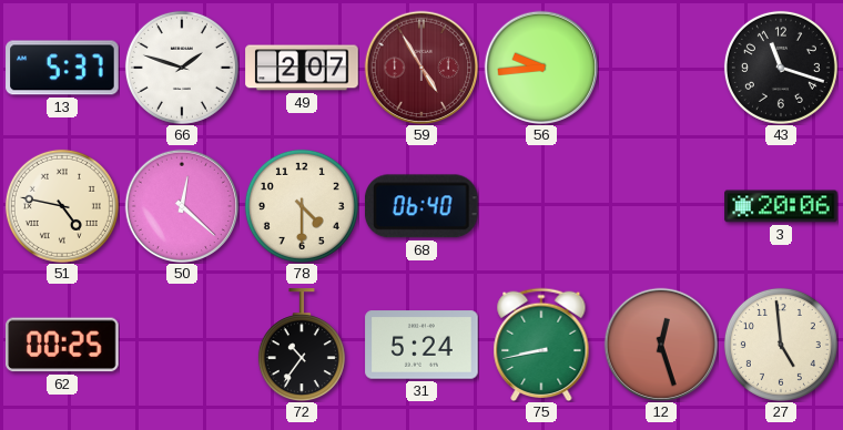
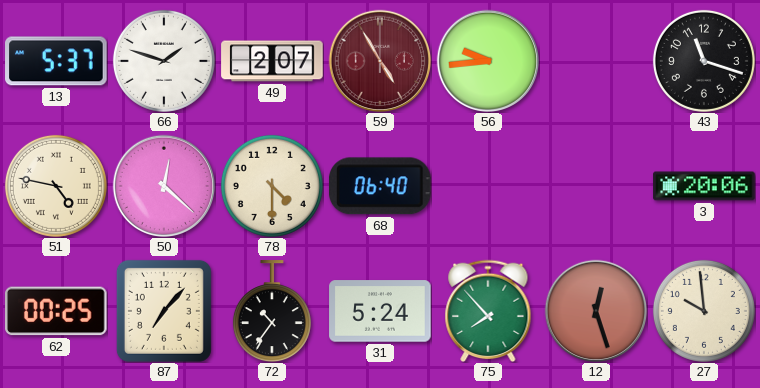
87: none -> 7:07 (164, 311)
75: 8:43 -> 7:53 (488, 311)
27: 4:59 -> 9:59 (704, 311)
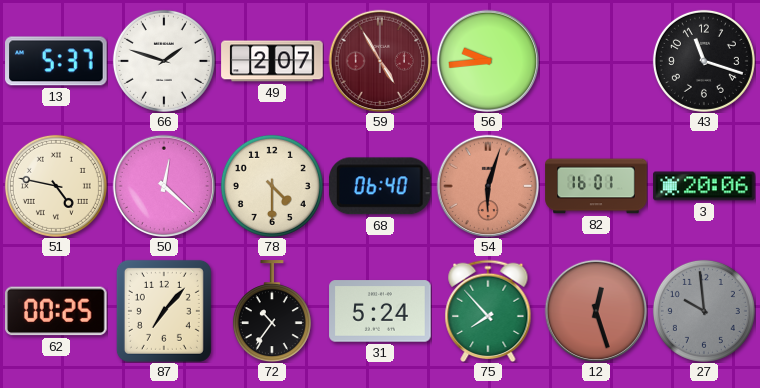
54: none -> 6:03 (488, 186)
82: none -> 16:01 (596, 186)
27 dial: cream -> grey (704, 311)
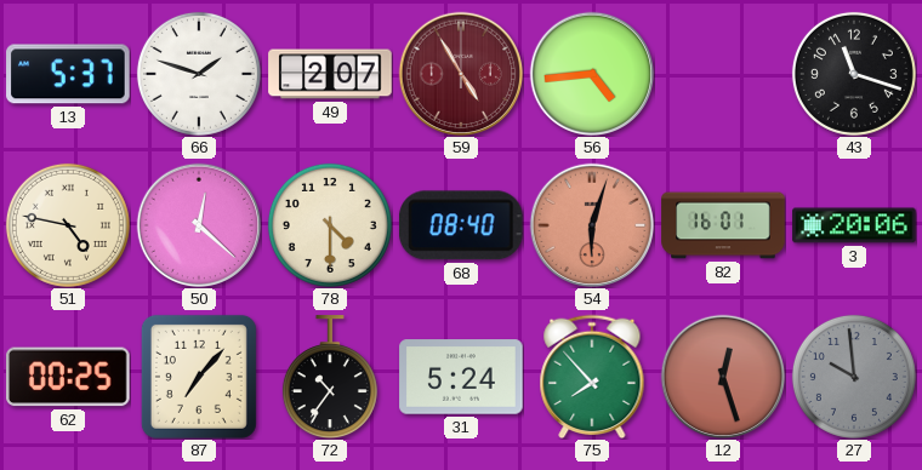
56: 9:44 -> 4:44 (592, 74)
68: 06:40 -> 08:40 (461, 225)
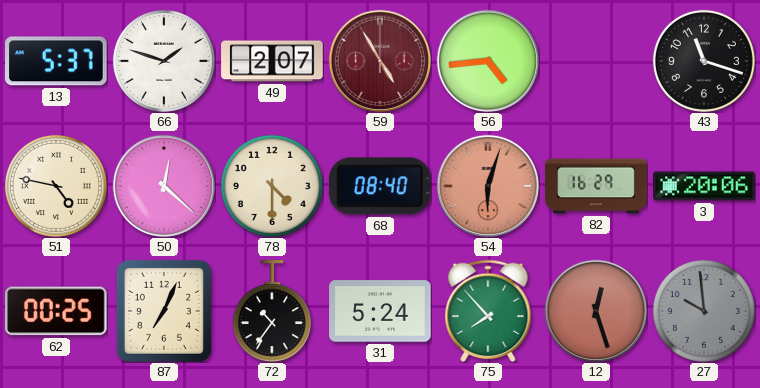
82: 16:01 -> 16:29 (596, 186)
87: 7:07 -> 7:04 (164, 311)
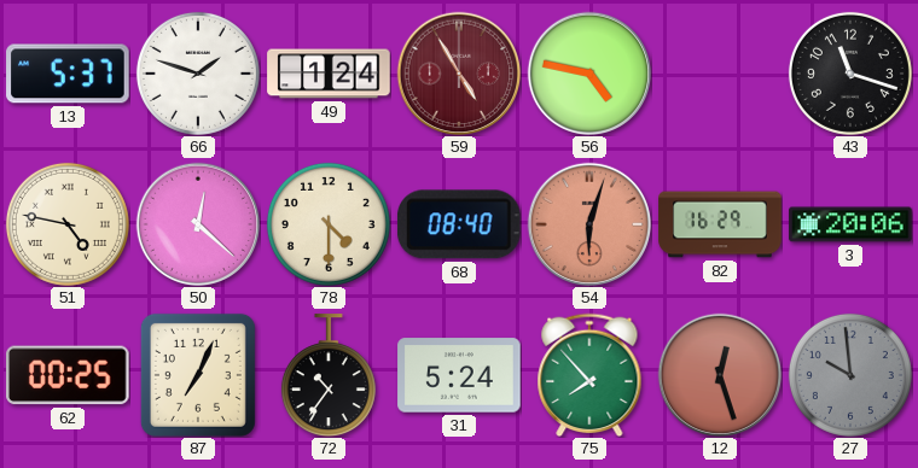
49: 2:07 -> 1:24 (329, 74)
56: 4:44 -> 4:47 (589, 74)
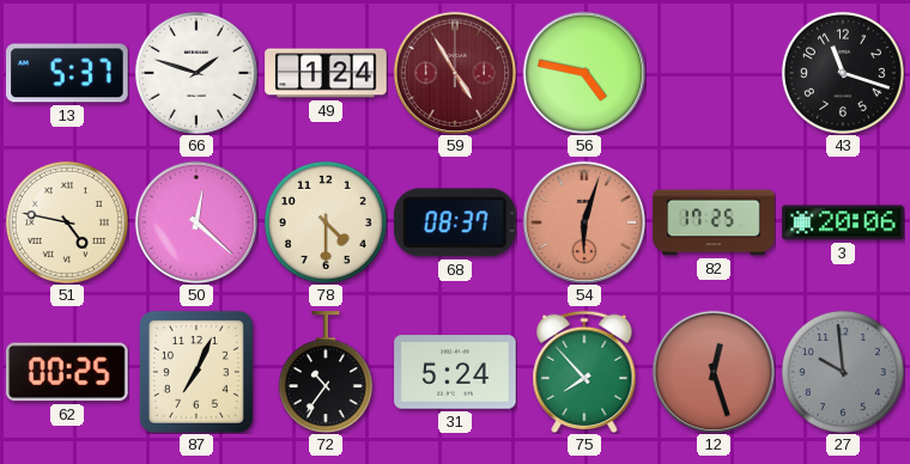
68: 08:40 -> 08:37 (455, 222)
82: 16:29 -> 17:25 (714, 222)
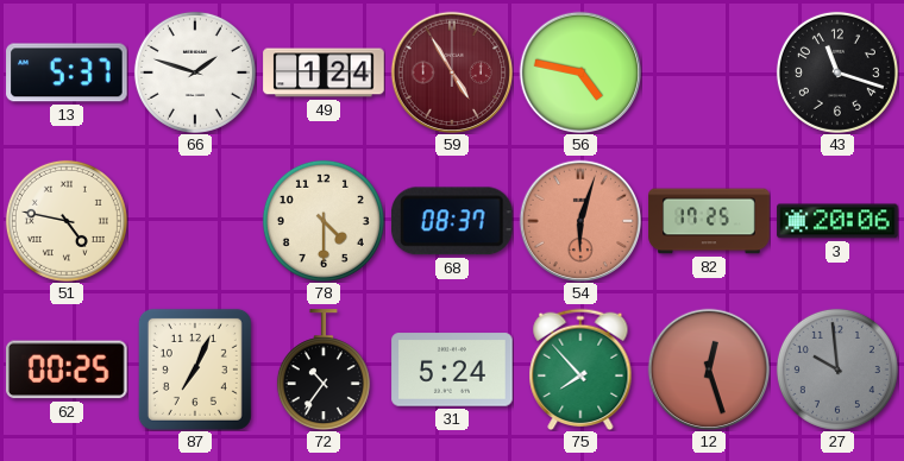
50: 12:22 -> none (196, 222)
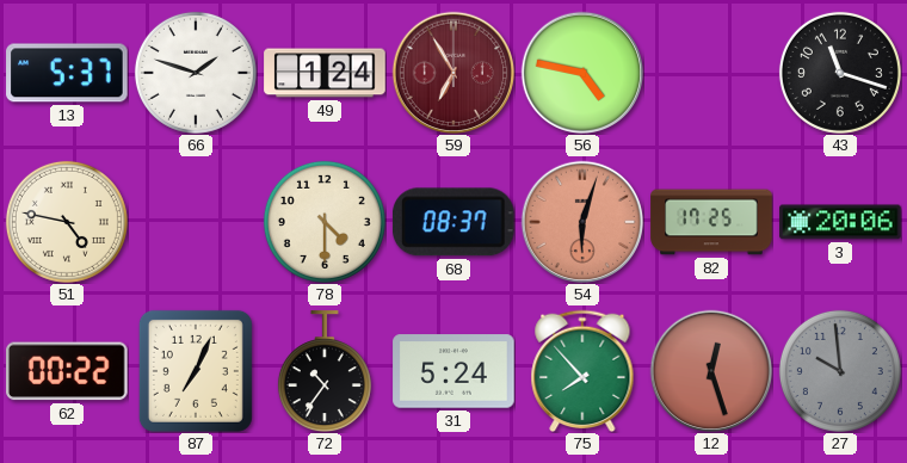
59: 4:55 -> 6:55 (453, 73)
62: 00:25 -> 00:22 (68, 371)
